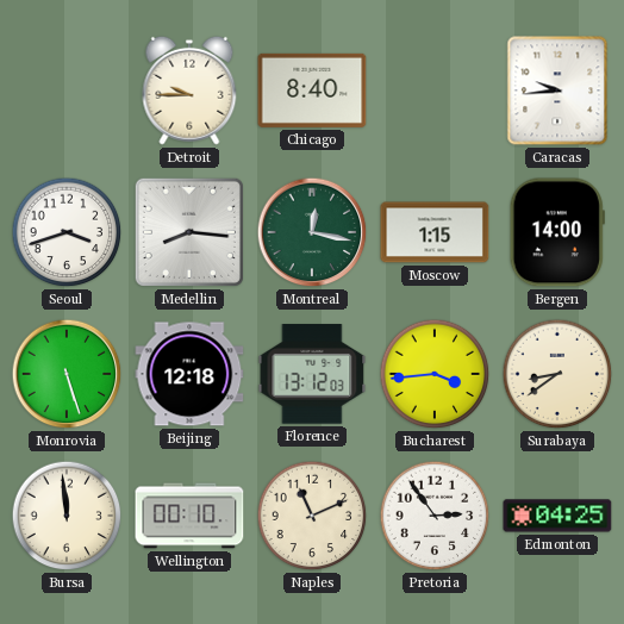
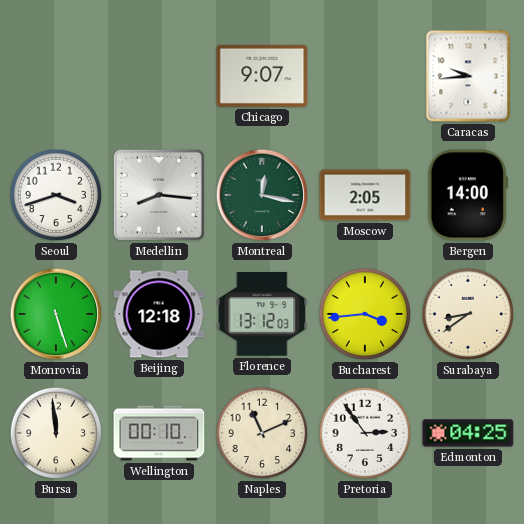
Detroit: 9:45 -> none (189, 91)
Chicago: 8:40 -> 9:07 (262, 76)
Moscow: 1:15 -> 2:05 (365, 195)
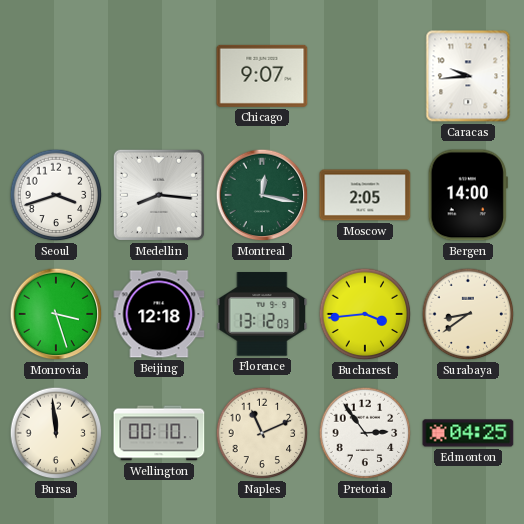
Monrovia: 5:27 -> 3:27 (56, 314)
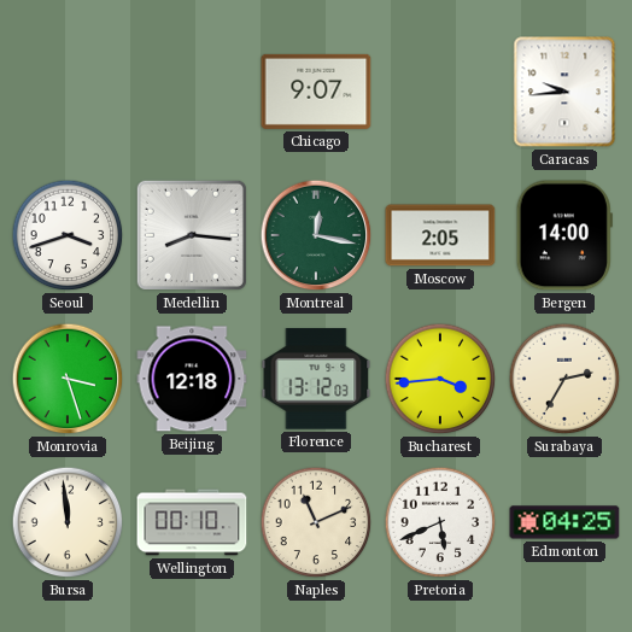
Surabaya: 8:39 -> 2:35 (564, 379)
Pretoria: 2:54 -> 5:41 (440, 522)
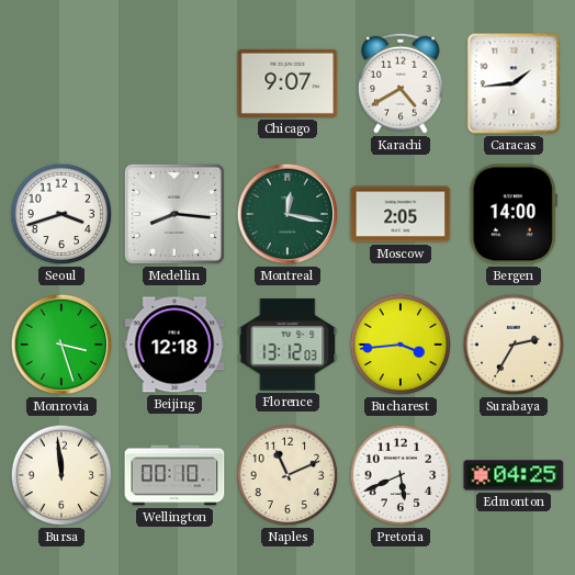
Karachi: none -> 4:40 (401, 83)
Caracas: 9:44 -> 1:44 (514, 83)
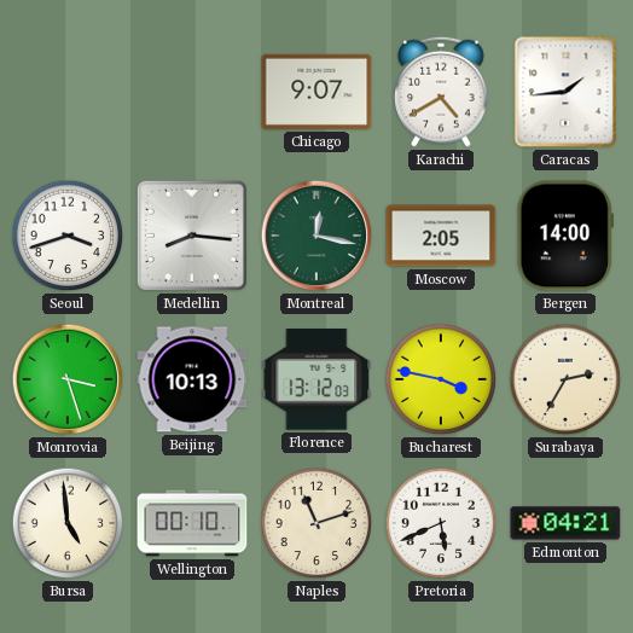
Beijing: 12:18 -> 10:13 (192, 379)
Bucharest: 3:44 -> 3:47 (441, 379)
Bursa: 11:59 -> 4:59 (68, 523)
Naples: 11:11 -> 11:12 (316, 523)
Edmonton: 04:25 -> 04:21 (565, 523)
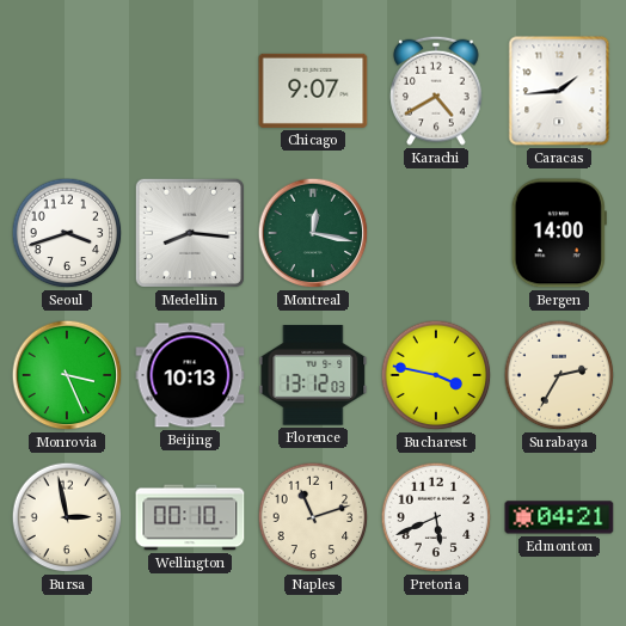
Moscow: 2:05 -> none (441, 236)
Monrovia: 3:27 -> 3:26 (67, 375)
Bursa: 4:59 -> 2:58 (67, 517)
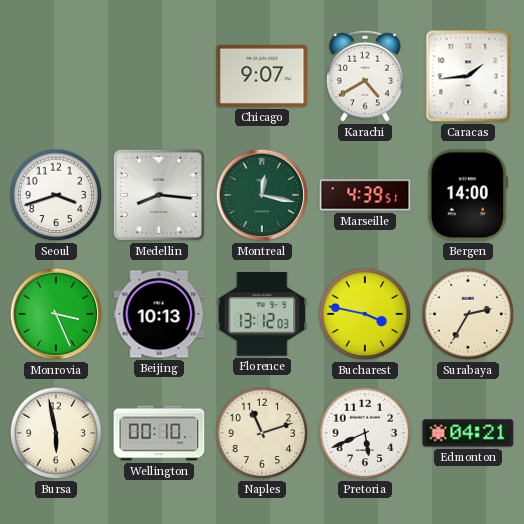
Marseille: none -> 4:39 (365, 195)
Bursa: 2:58 -> 5:58 (56, 433)
